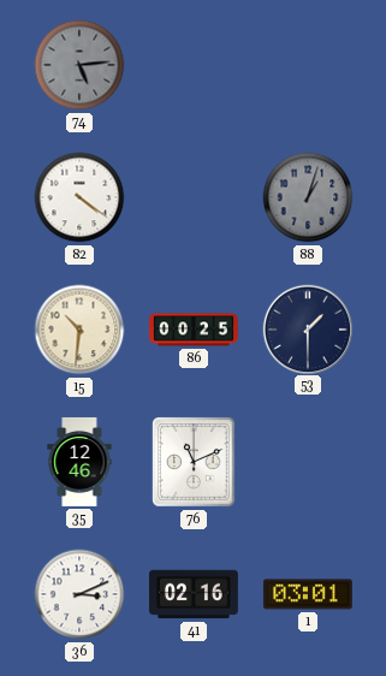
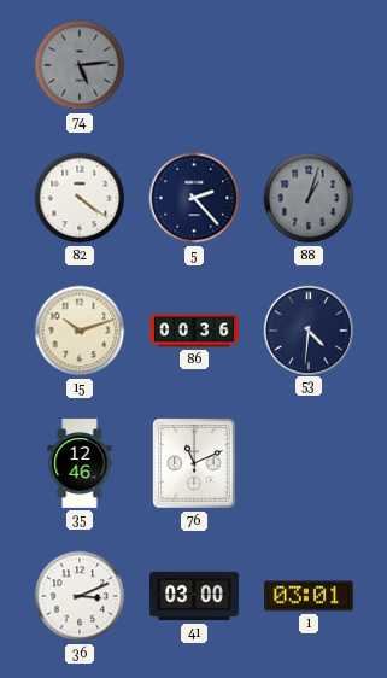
5: none -> 2:23 (194, 198)
15: 10:31 -> 10:12 (80, 331)
86: 00:25 -> 00:36 (195, 331)
53: 1:30 -> 4:31 (307, 329)
41: 02:16 -> 03:00 (194, 596)
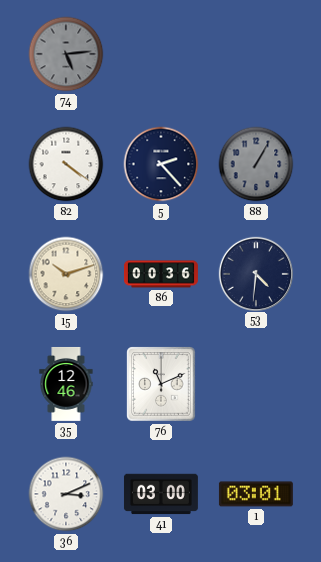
88: 1:03 -> 1:05 (256, 164)
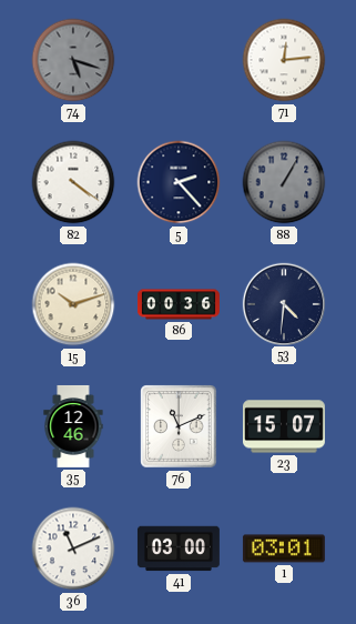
74: 5:14 -> 5:18 (73, 60)
71: none -> 12:14 (284, 60)
23: none -> 15:07 (284, 426)
36: 3:11 -> 11:11 (73, 548)
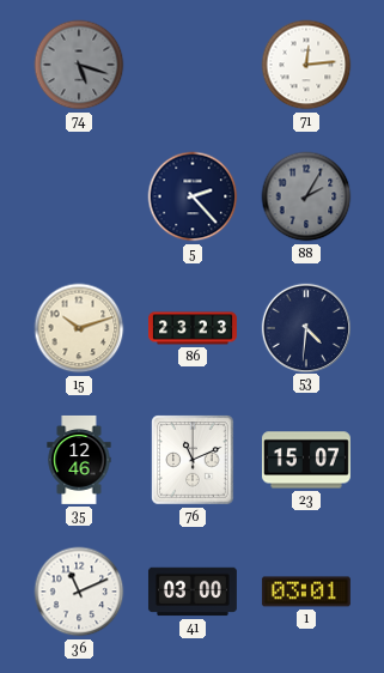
82: 4:21 -> none (73, 182)
88: 1:05 -> 2:05 (306, 196)
86: 00:36 -> 23:23 (194, 328)
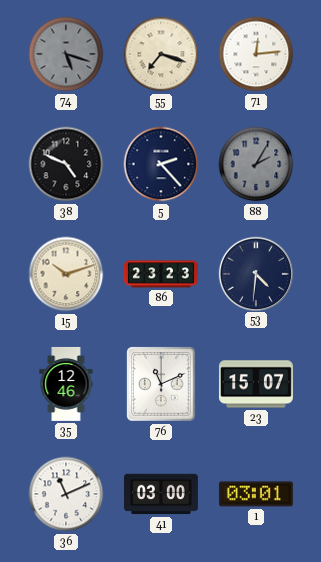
55: none -> 7:18 (161, 54)
38: none -> 4:49 (66, 164)
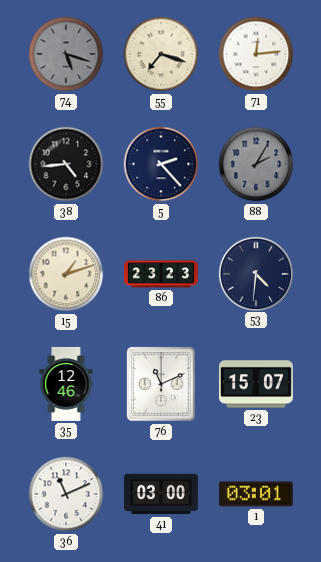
38: 4:49 -> 4:44 (66, 164)
15: 10:12 -> 1:12 (66, 274)
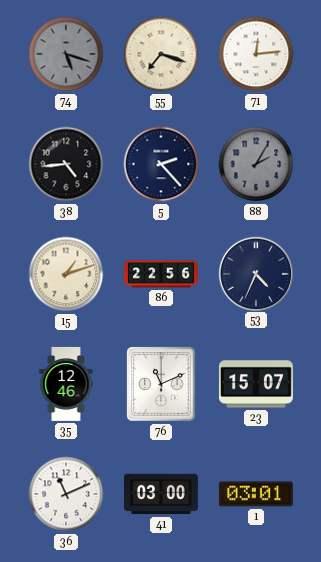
86: 23:23 -> 22:56 (162, 274)
53: 4:31 -> 4:34 (255, 273)
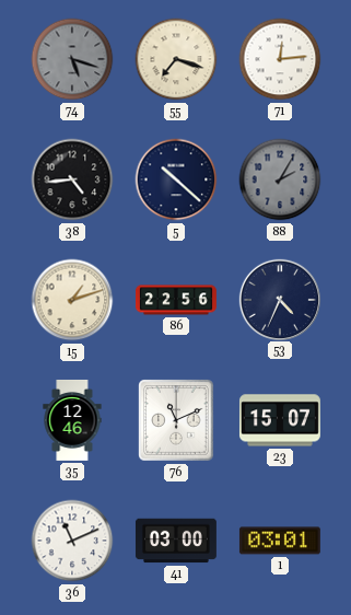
5: 2:23 -> 10:22 (176, 179)
